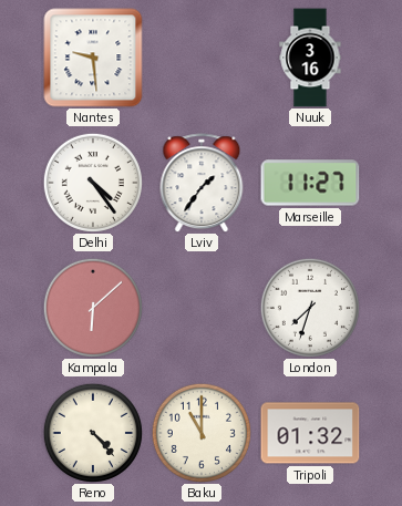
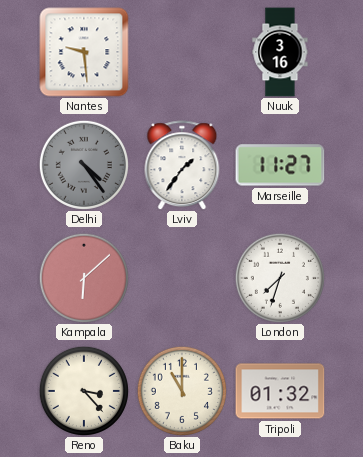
Delhi dial: white -> grey (84, 165)
Reno: 4:23 -> 3:23 (84, 391)
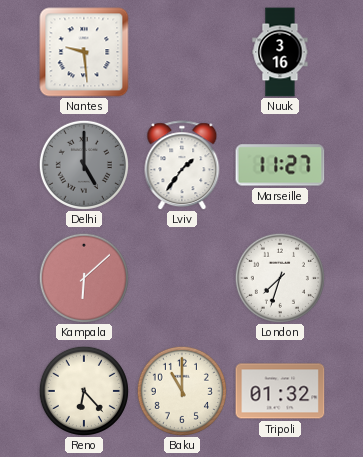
Delhi: 4:24 -> 5:00 (84, 165)
Reno: 3:23 -> 6:23 (84, 391)
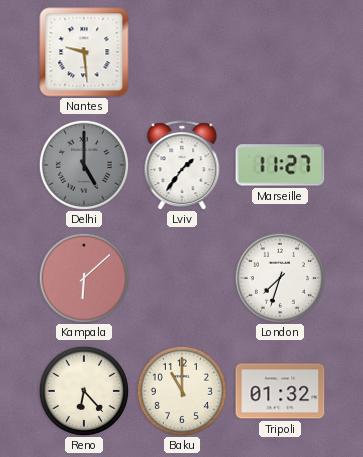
Nuuk: 3:16 -> none (280, 52)
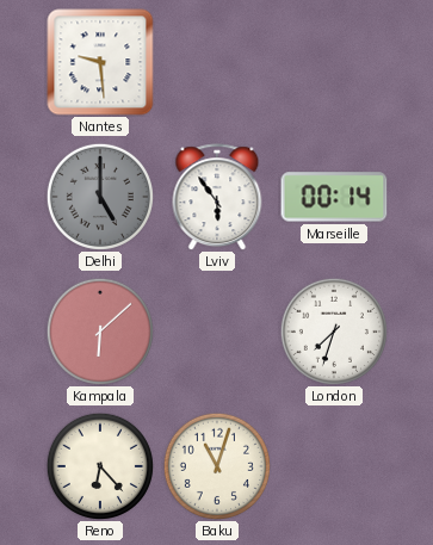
Lviv: 1:36 -> 5:54 (217, 197)
Marseille: 11:27 -> 00:14 (334, 197)
Baku: 11:00 -> 11:03 (217, 466)
Tripoli: 01:32 -> none (280, 391)
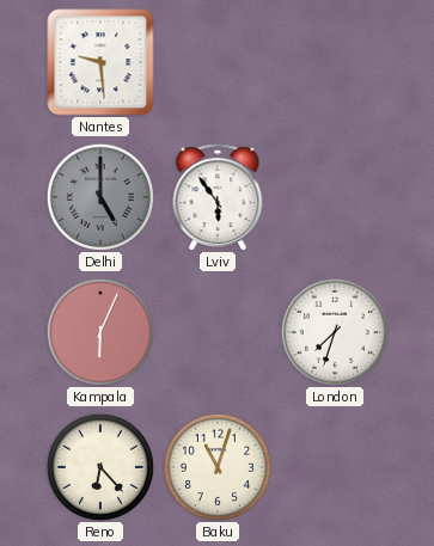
Marseille: 00:14 -> none (334, 197)
Kampala: 6:08 -> 6:04 (100, 332)
